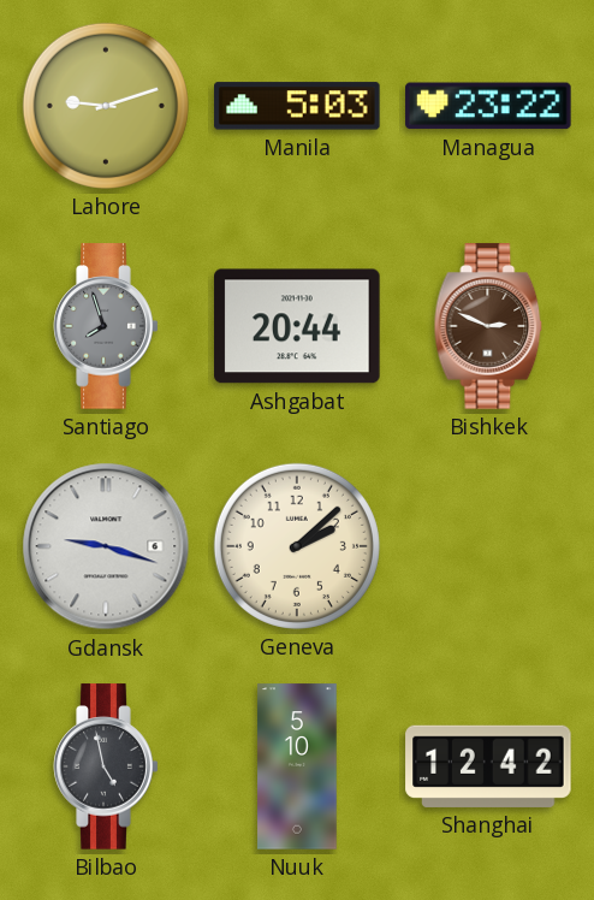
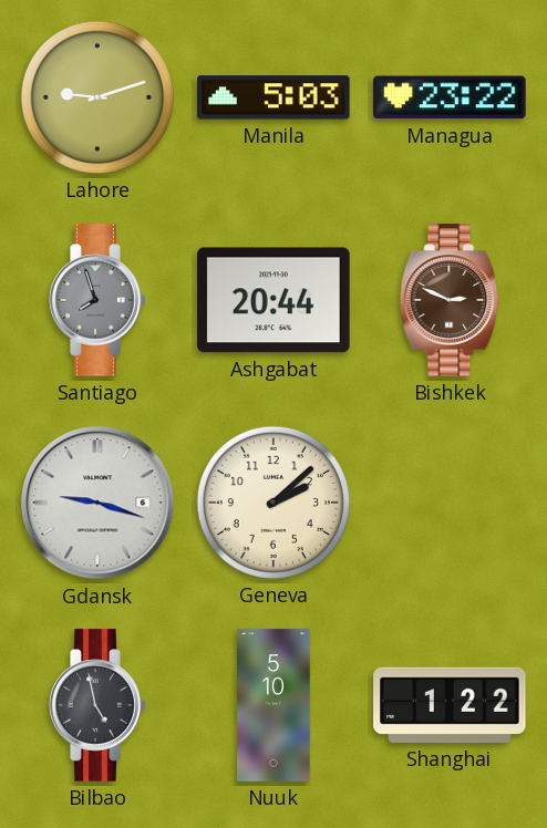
Shanghai: 12:42 -> 1:22 (450, 705)
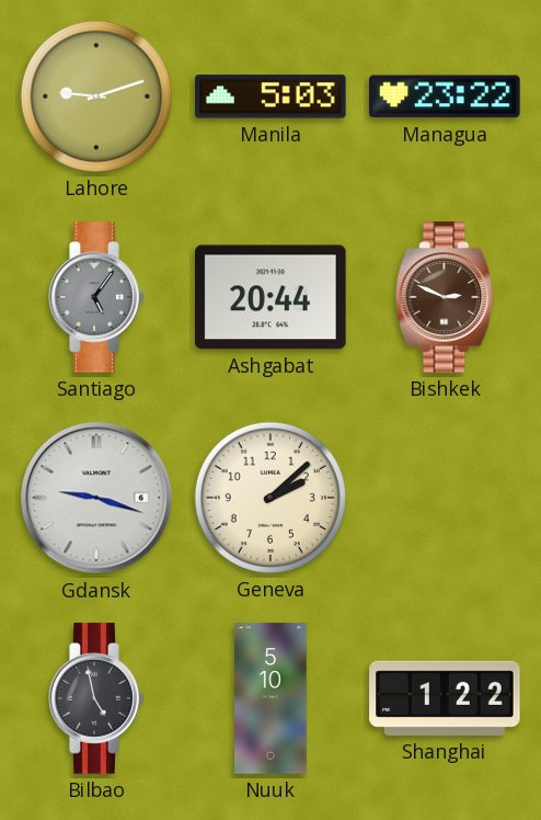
Santiago: 7:57 -> 5:06 (96, 297)
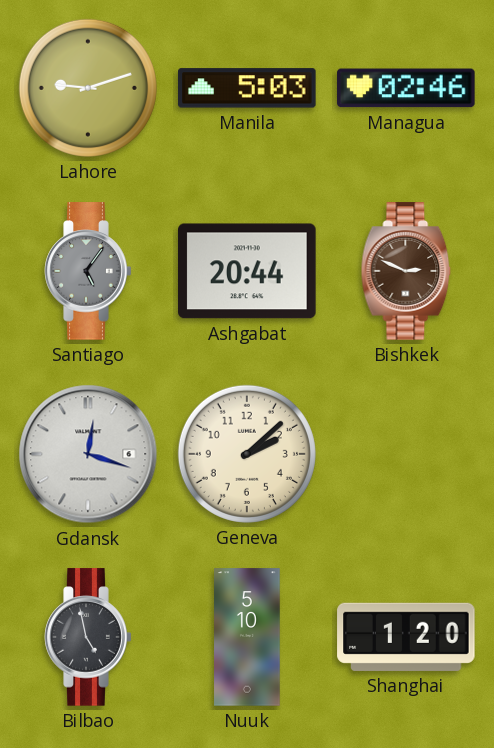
Managua: 23:22 -> 02:46 (406, 88)
Gdansk: 9:18 -> 12:18 (88, 454)
Shanghai: 1:22 -> 1:20 (406, 637)
